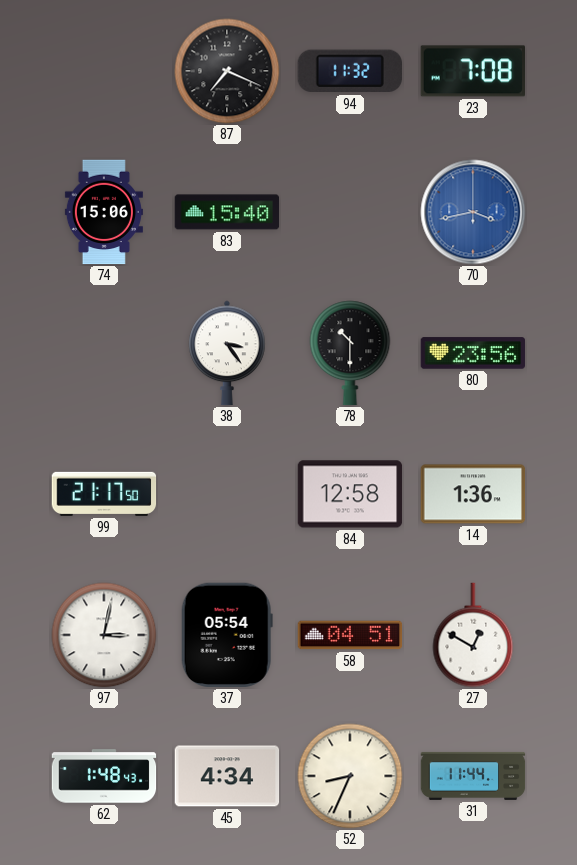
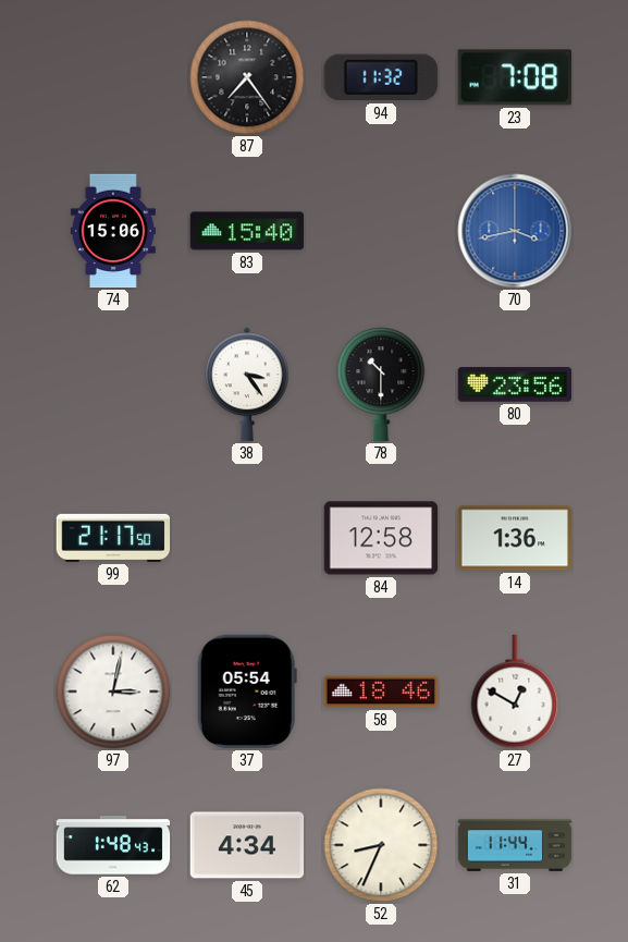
87: 7:19 -> 7:24 (247, 77)
58: 04:51 -> 18:46 (381, 692)
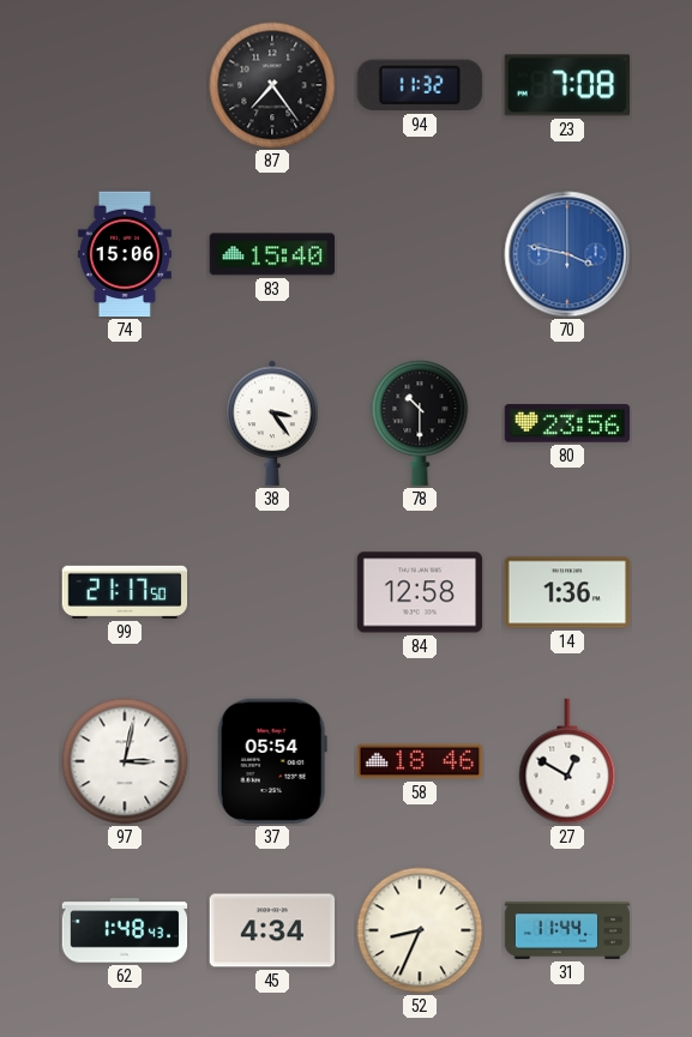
70: 3:43 -> 3:47 (567, 254)
